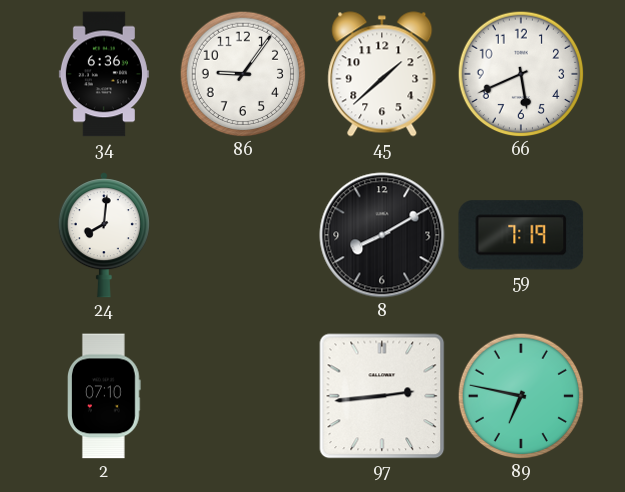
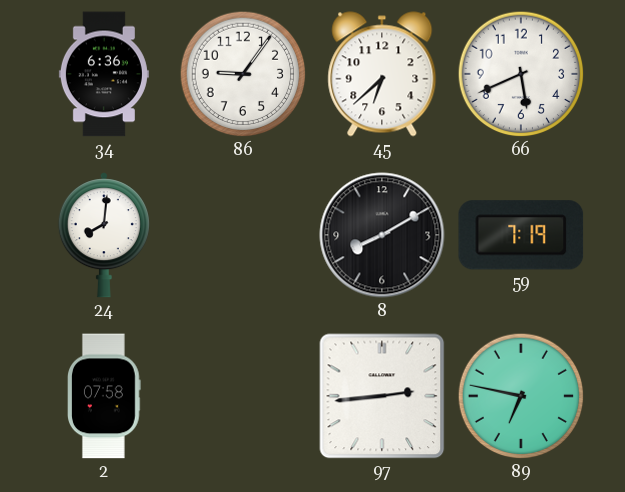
45: 1:38 -> 6:38 (382, 74)
2: 07:10 -> 07:58 (105, 396)
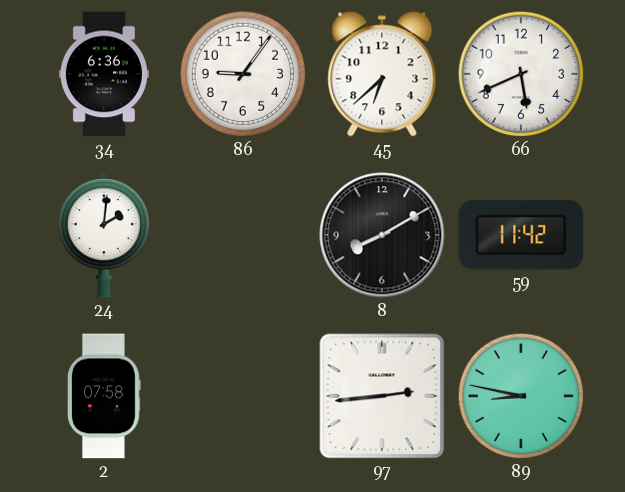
24: 8:01 -> 2:01 (104, 235)
59: 7:19 -> 11:42 (521, 235)
89: 6:47 -> 8:47 (521, 396)
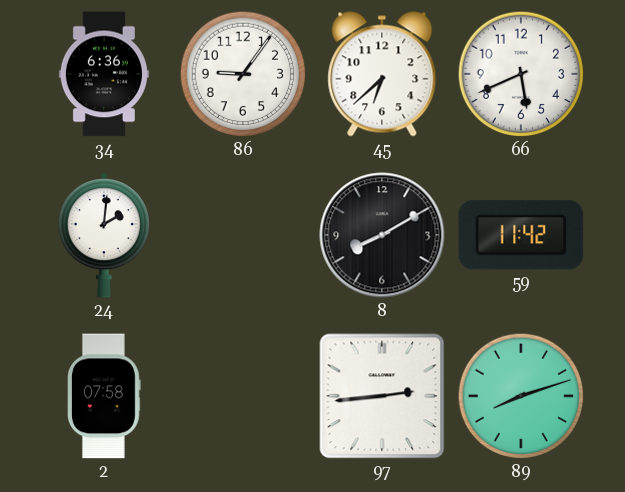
89: 8:47 -> 8:12 (521, 396)
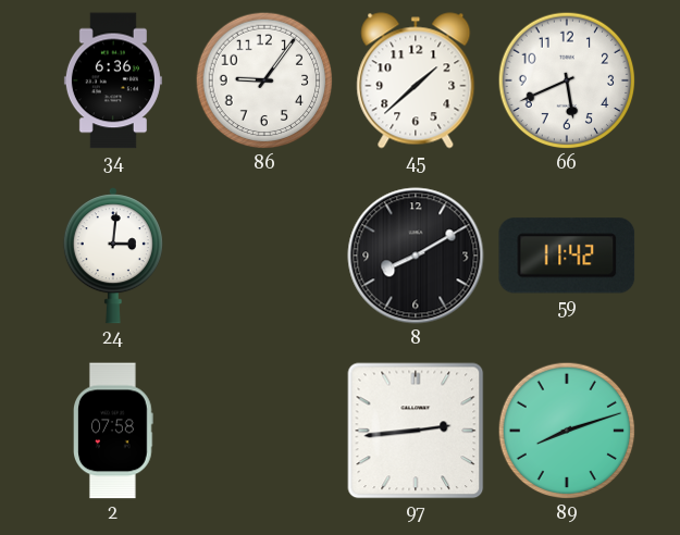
45: 6:38 -> 1:38 (416, 80)
24: 2:01 -> 3:01 (113, 256)
